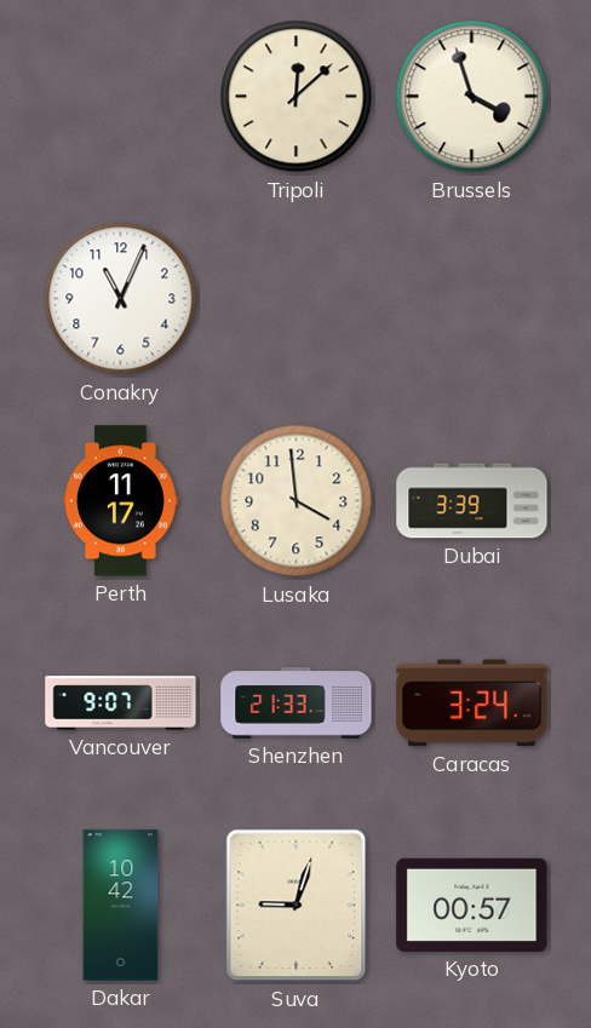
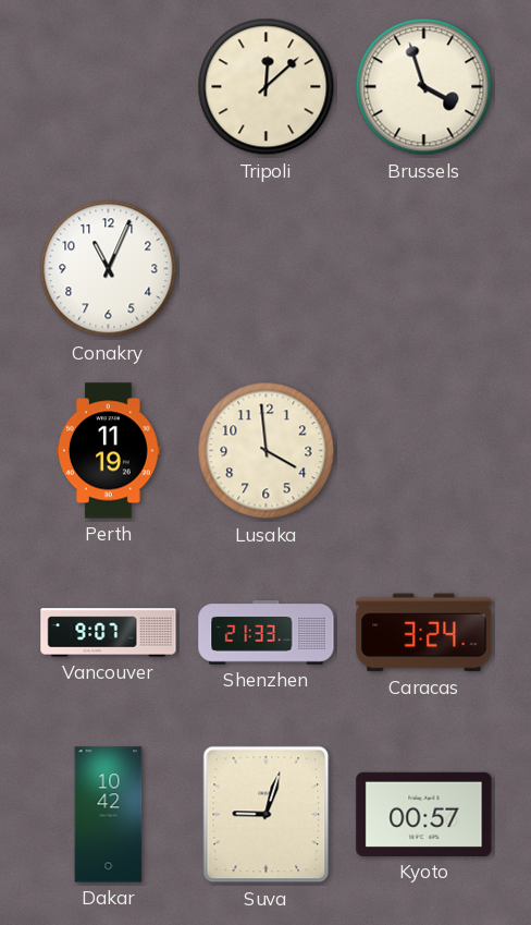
Perth: 11:17 -> 11:19 (109, 451)
Dubai: 3:39 -> none (472, 501)
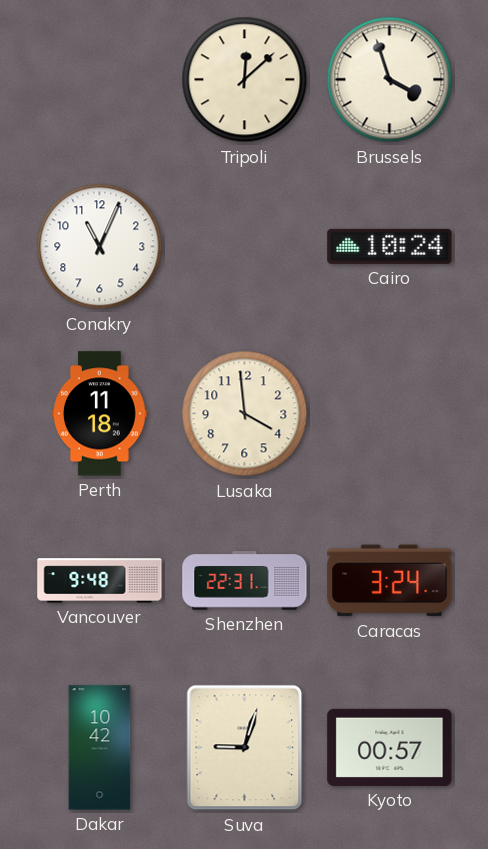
Cairo: none -> 10:24 (390, 246)
Perth: 11:19 -> 11:18 (100, 414)
Vancouver: 9:07 -> 9:48 (100, 581)
Shenzhen: 21:33 -> 22:31 (245, 581)
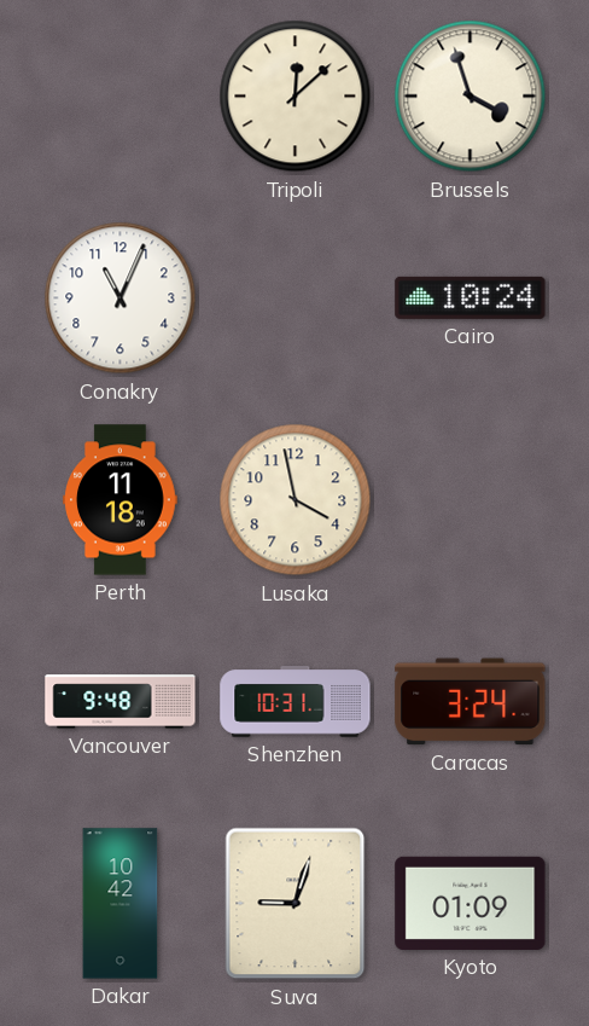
Lusaka: 3:59 -> 3:58 (296, 500)
Shenzhen: 22:31 -> 10:31 (296, 702)
Kyoto: 00:57 -> 01:09 (471, 903)
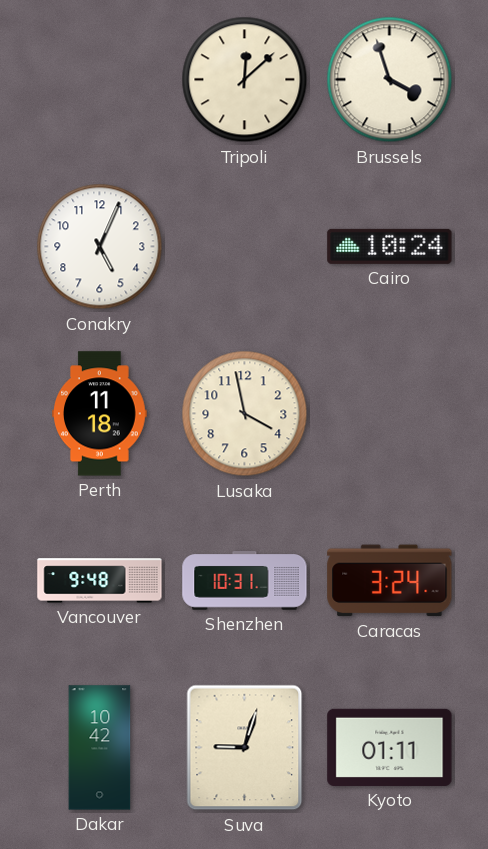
Conakry: 11:04 -> 5:04 (100, 247)
Kyoto: 01:09 -> 01:11 (390, 747)
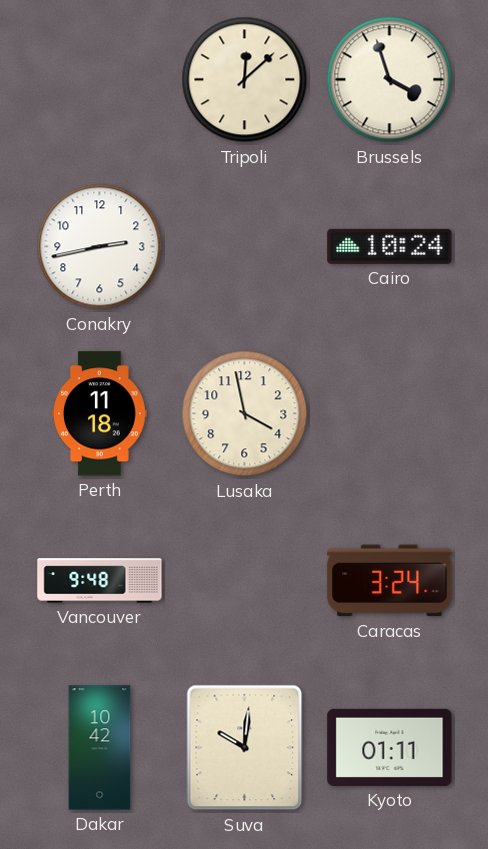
Conakry: 5:04 -> 2:43 (100, 247)
Shenzhen: 10:31 -> none (245, 581)
Suva: 9:03 -> 10:01 (245, 748)
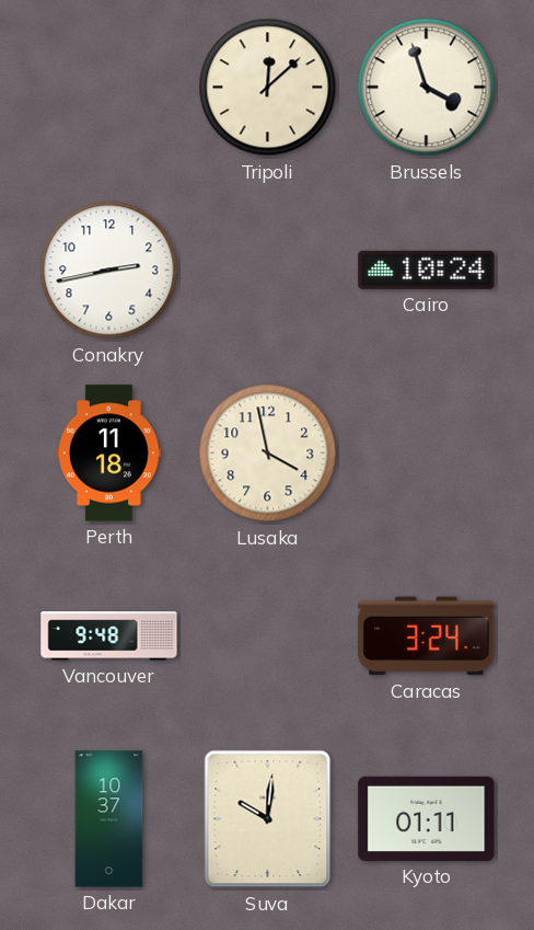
Dakar: 10:42 -> 10:37 (109, 819)
